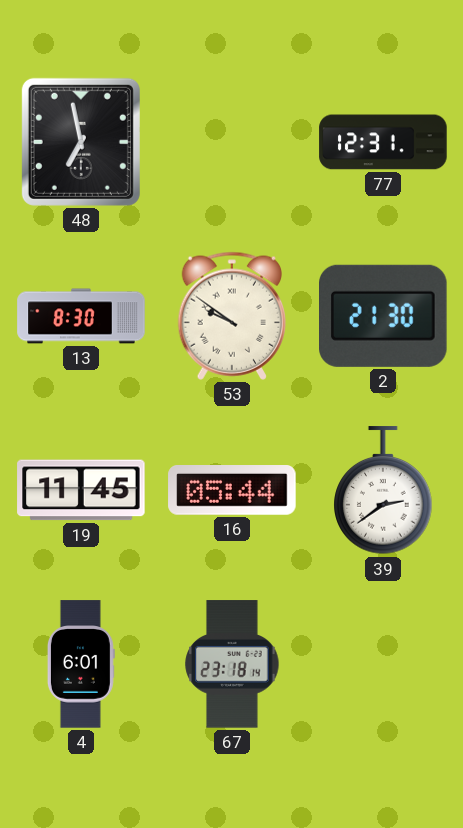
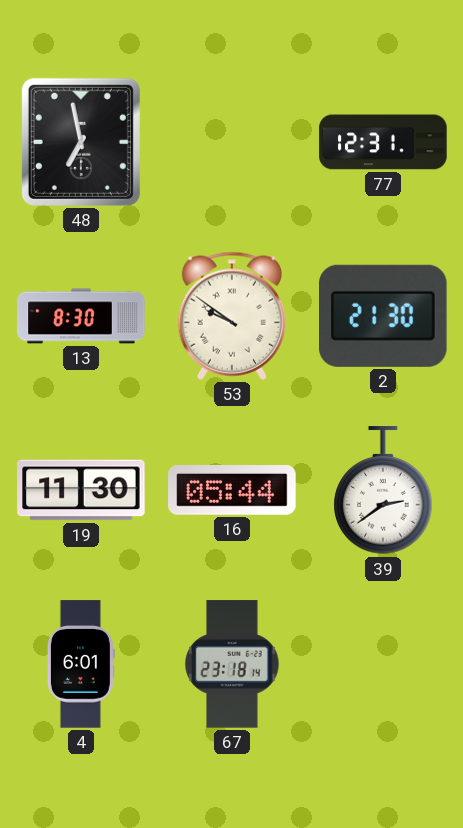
19: 11:45 -> 11:30 (81, 490)
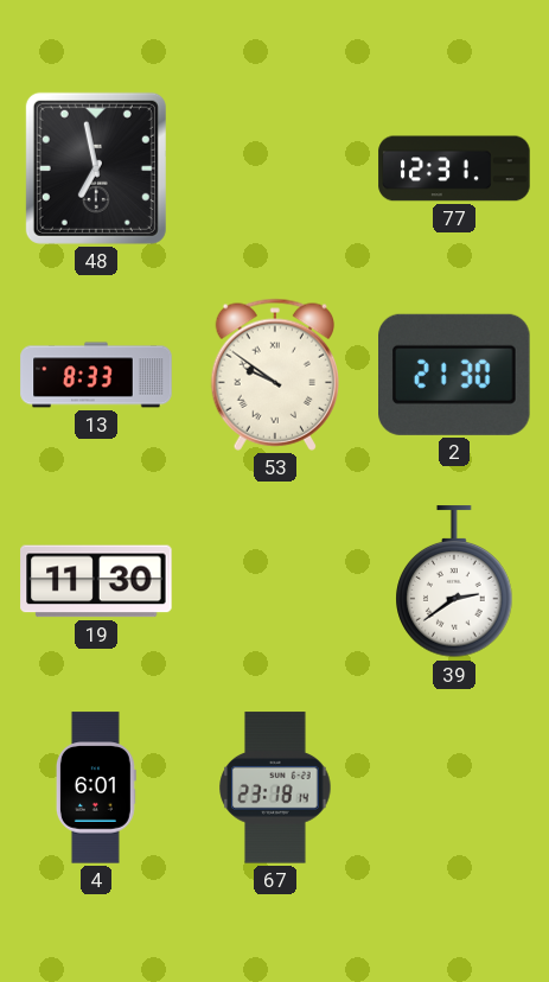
13: 8:30 -> 8:33 (96, 375)
16: 05:44 -> none (232, 491)
